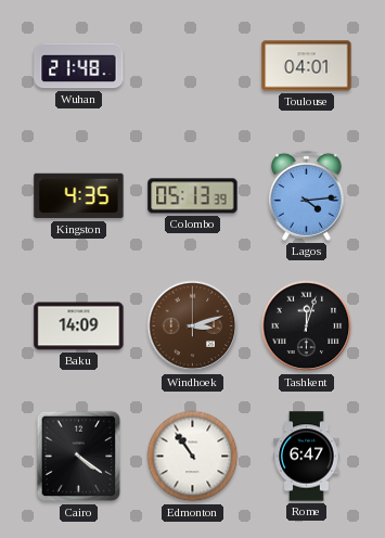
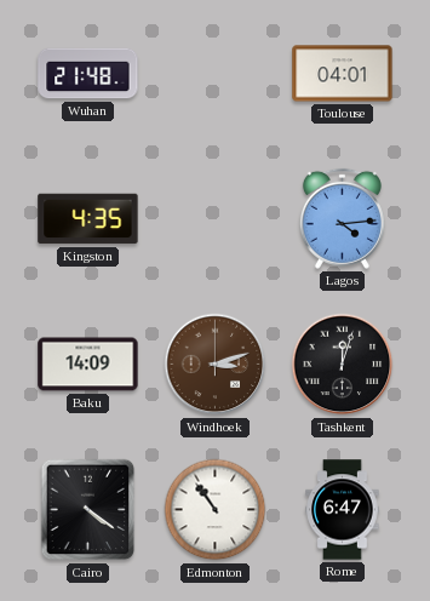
Colombo: 05:13 -> none (193, 196)
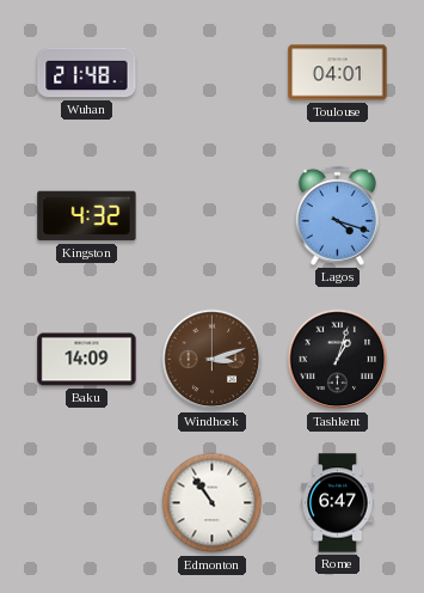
Kingston: 4:35 -> 4:32 (87, 216)
Lagos: 4:14 -> 4:18 (337, 215)
Tashkent: 12:03 -> 1:03 (338, 360)
Cairo: 4:21 -> none (88, 510)
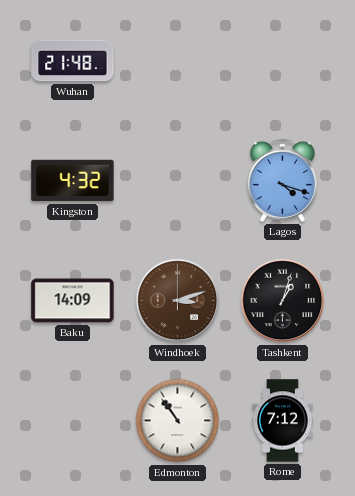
Toulouse: 04:01 -> none (338, 73)
Rome: 6:47 -> 7:12 (283, 421)
